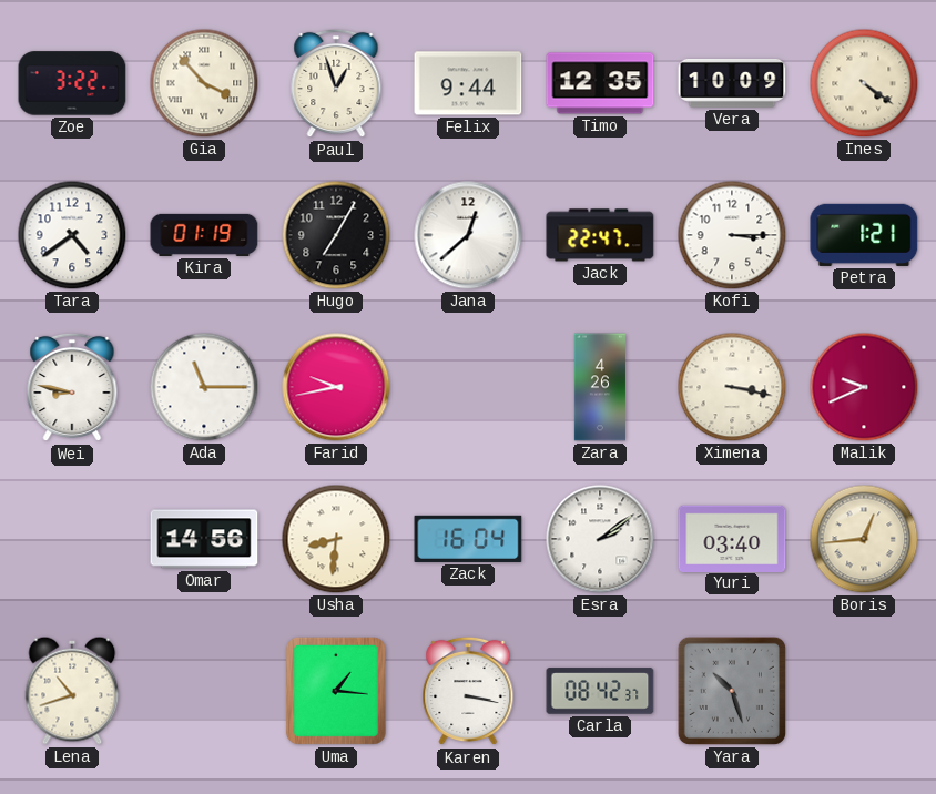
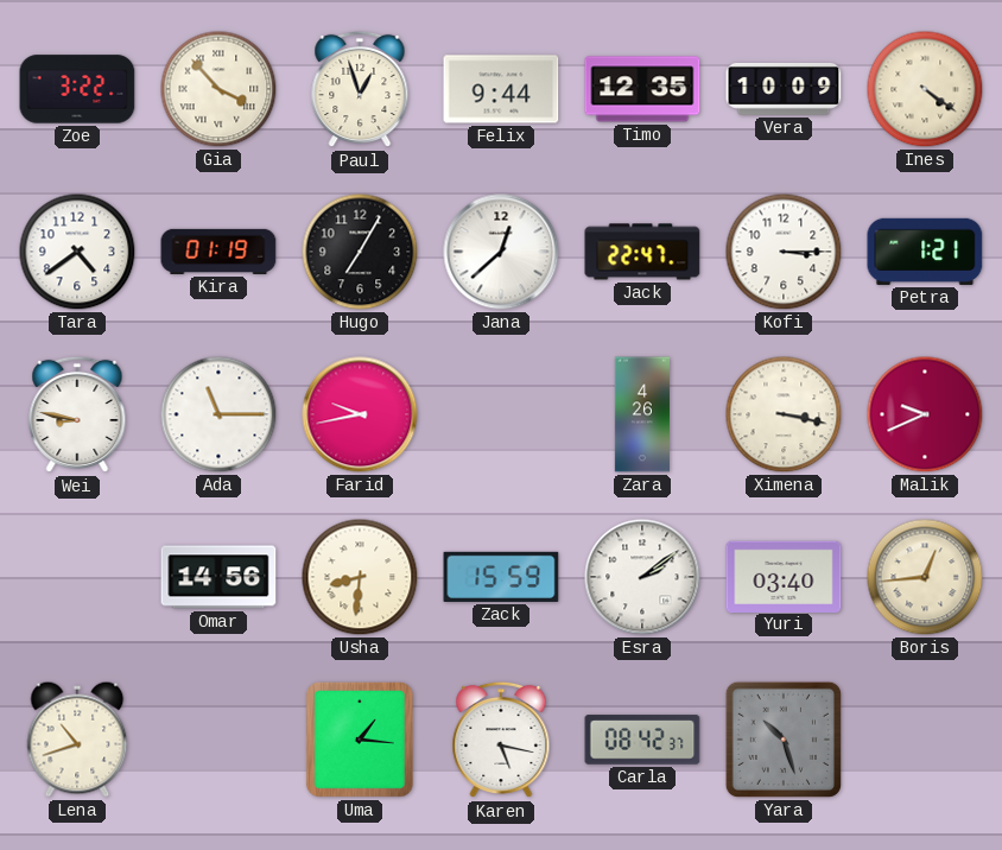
Zack: 16:04 -> 15:59 (501, 577)
Karen: 3:17 -> 5:17 (501, 740)
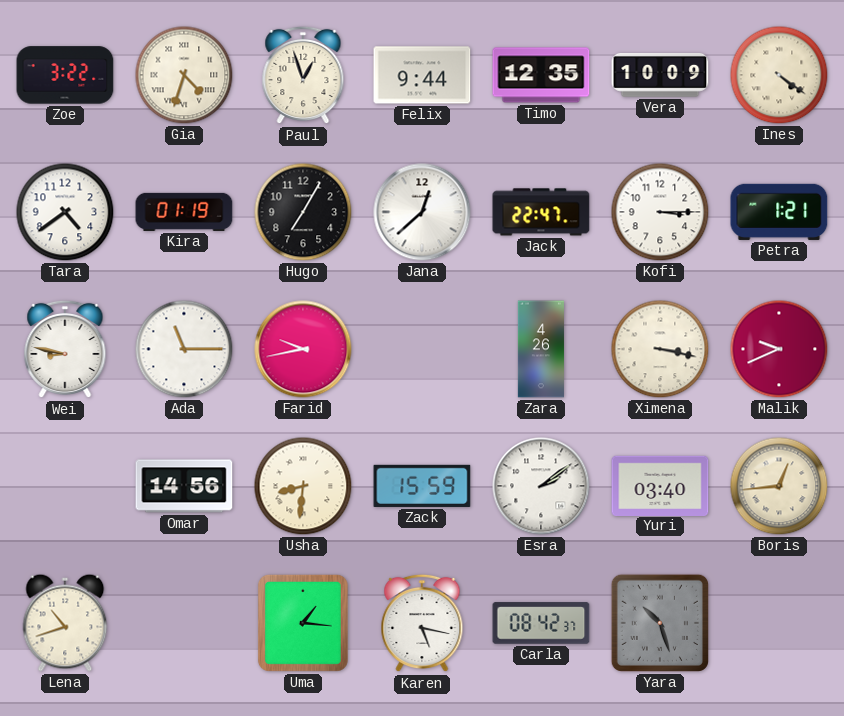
Gia: 3:53 -> 4:33 (184, 75)
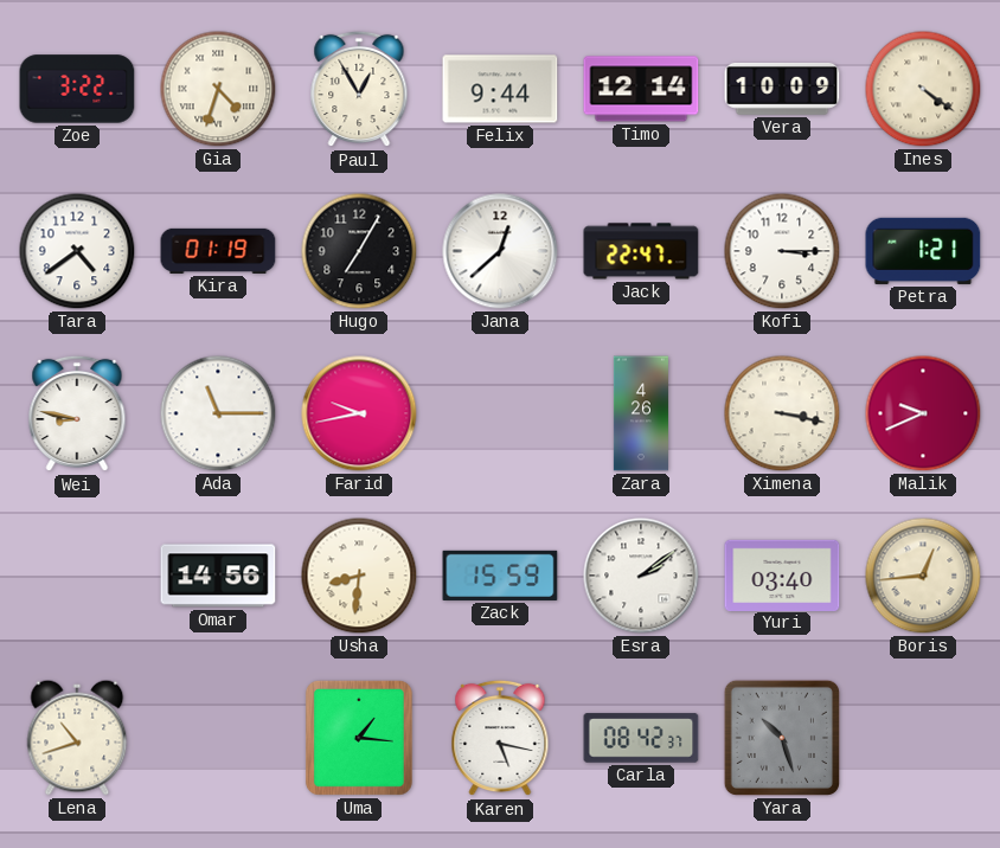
Paul: 12:57 -> 12:55 (359, 89)
Timo: 12:35 -> 12:14 (641, 89)
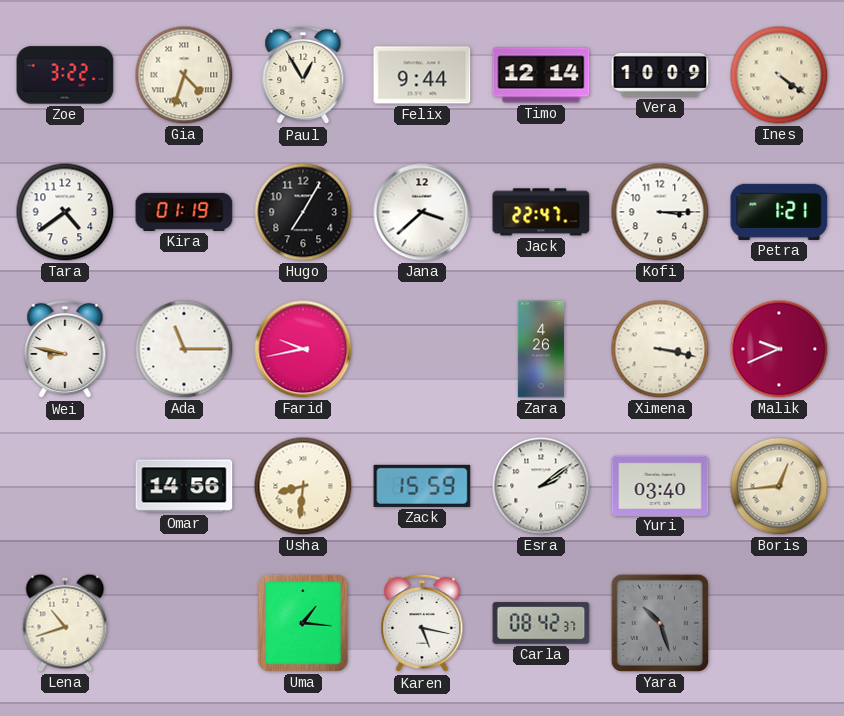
Jana: 12:38 -> 3:38 (422, 212)
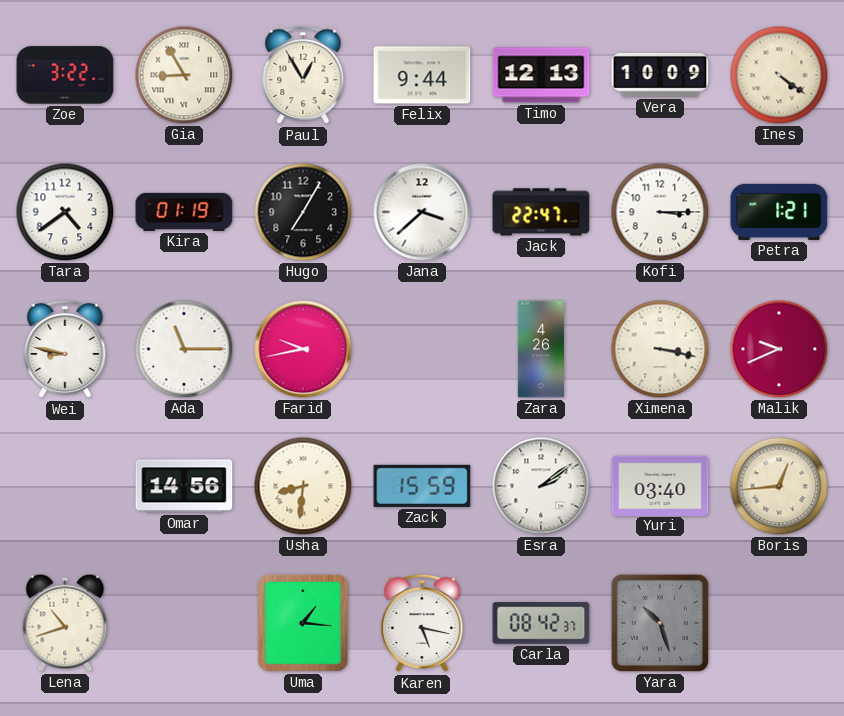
Gia: 4:33 -> 8:55 (184, 75)
Timo: 12:14 -> 12:13 (541, 75)
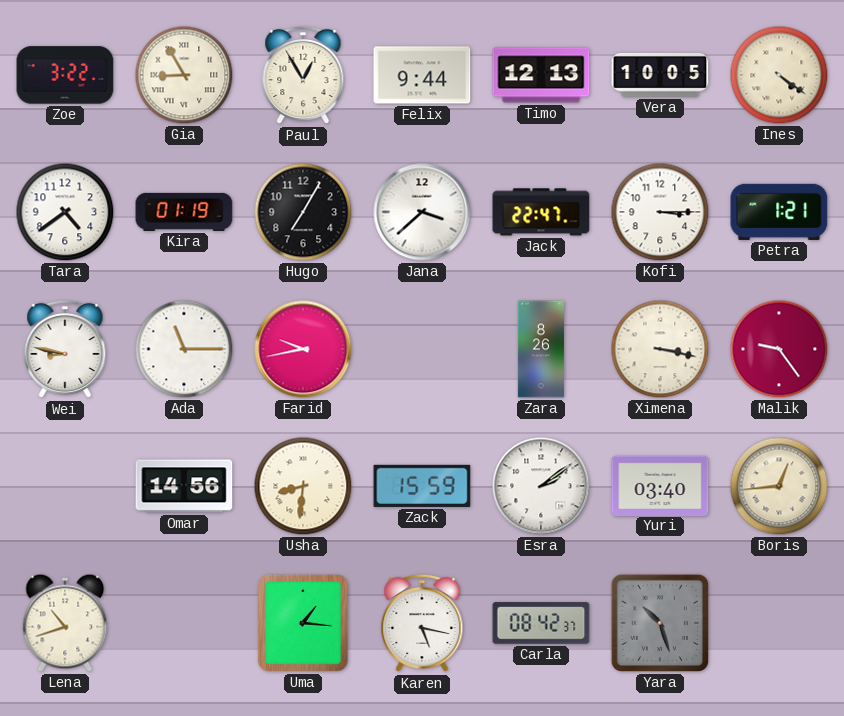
Vera: 10:09 -> 10:05 (660, 76)
Zara: 4:26 -> 8:26 (541, 349)
Malik: 9:41 -> 9:24 (779, 349)
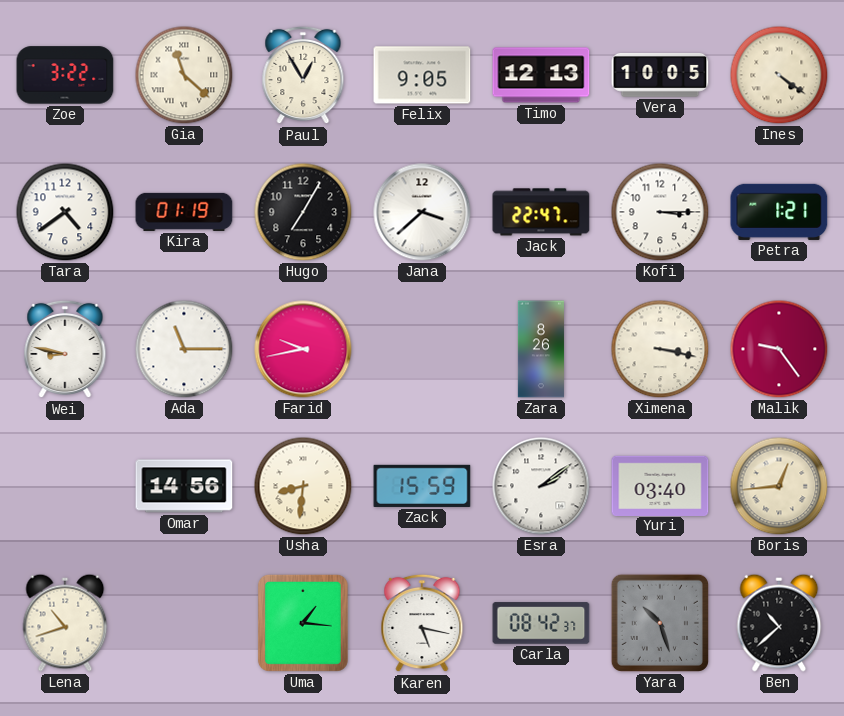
Gia: 8:55 -> 11:22 (184, 75)
Felix: 9:44 -> 9:05 (422, 75)
Ben: none -> 10:38 (779, 623)
